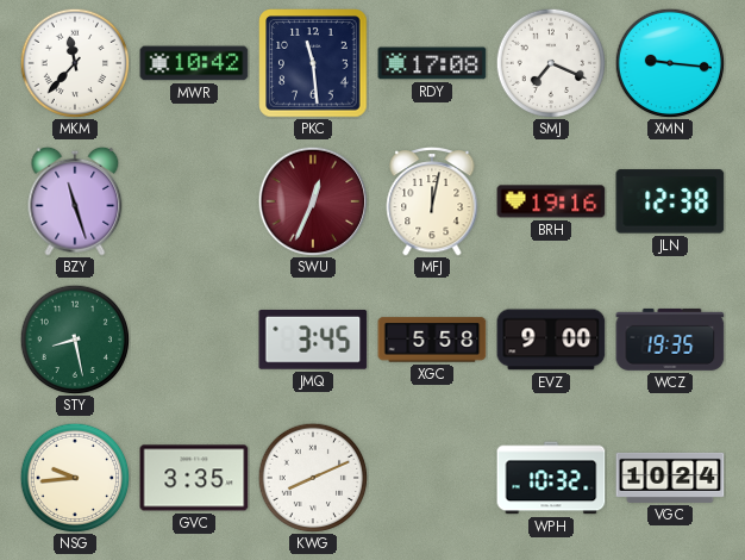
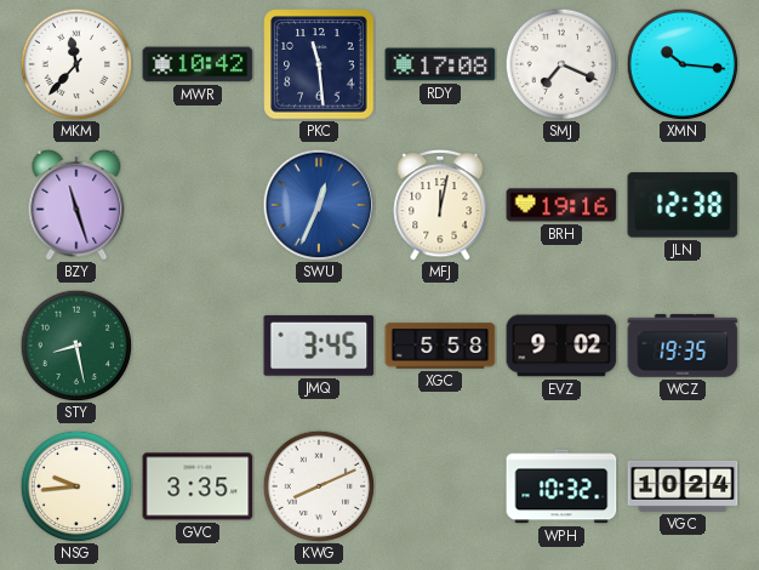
XMN: 9:16 -> 10:16 (683, 64)
SWU dial: burgundy -> blue (319, 205)
EVZ: 9:00 -> 9:02 (561, 346)
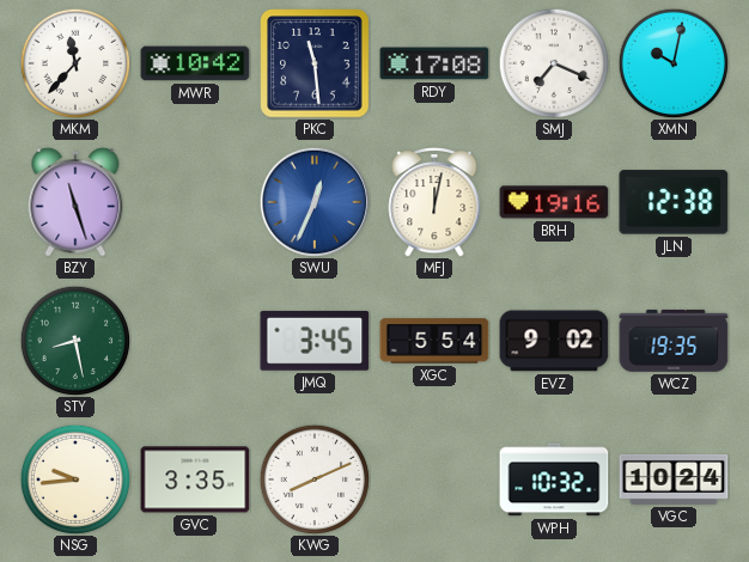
XMN: 10:16 -> 10:02 (674, 63)
XGC: 5:58 -> 5:54 (434, 341)
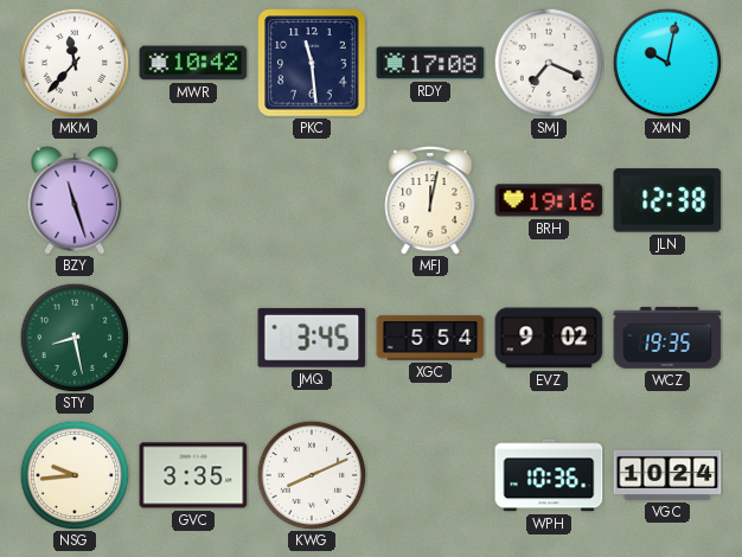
SWU: 12:34 -> none (315, 202)
WPH: 10:32 -> 10:36 (549, 475)
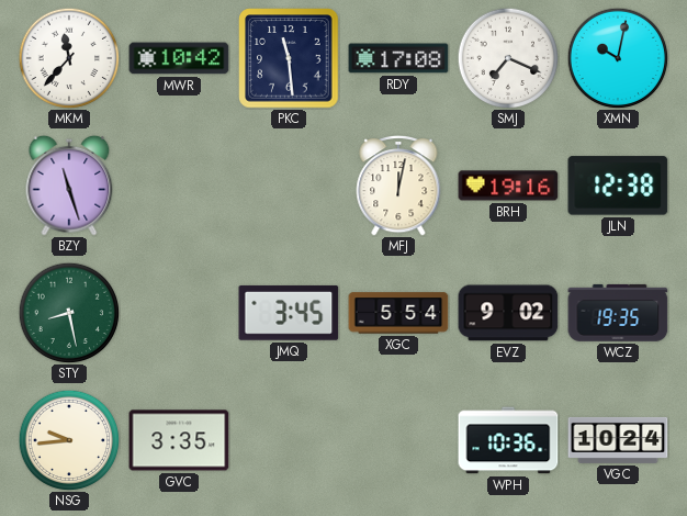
KWG: 8:11 -> none (312, 475)
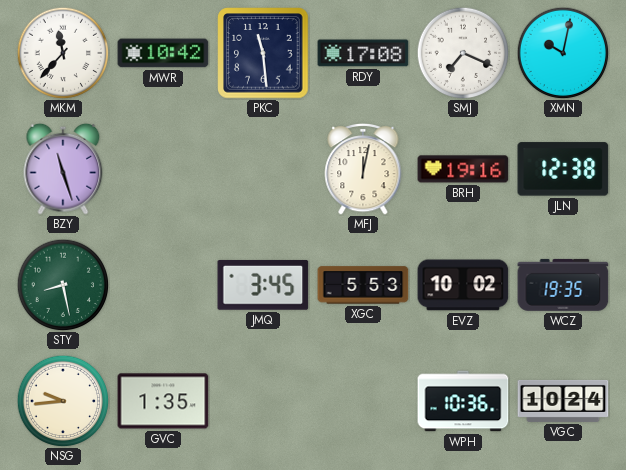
XGC: 5:54 -> 5:53 (363, 285)
EVZ: 9:02 -> 10:02 (463, 285)
GVC: 3:35 -> 1:35 (163, 401)
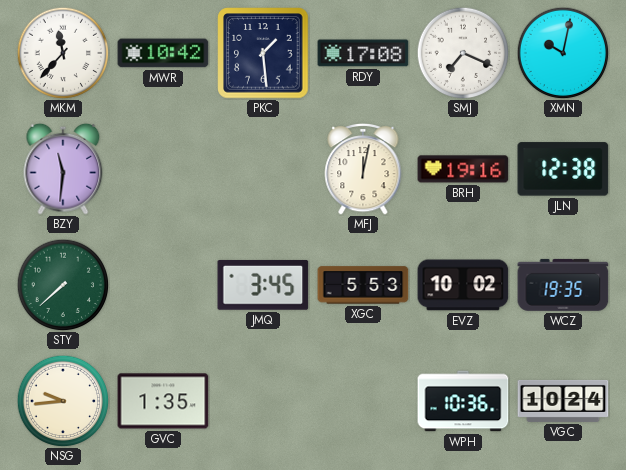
PKC: 11:29 -> 1:29 (263, 53)
BZY: 11:27 -> 11:31 (63, 169)
STY: 8:28 -> 7:38 (63, 285)
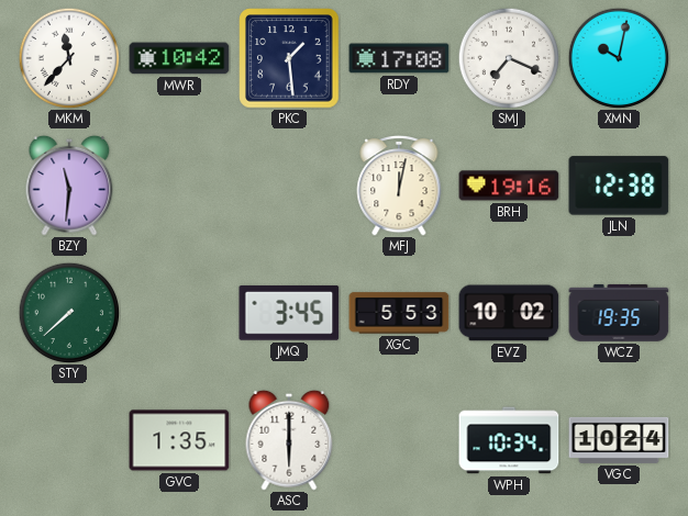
NSG: 9:44 -> none (63, 401)
ASC: none -> 6:00 (289, 440)
WPH: 10:36 -> 10:34 (509, 440)
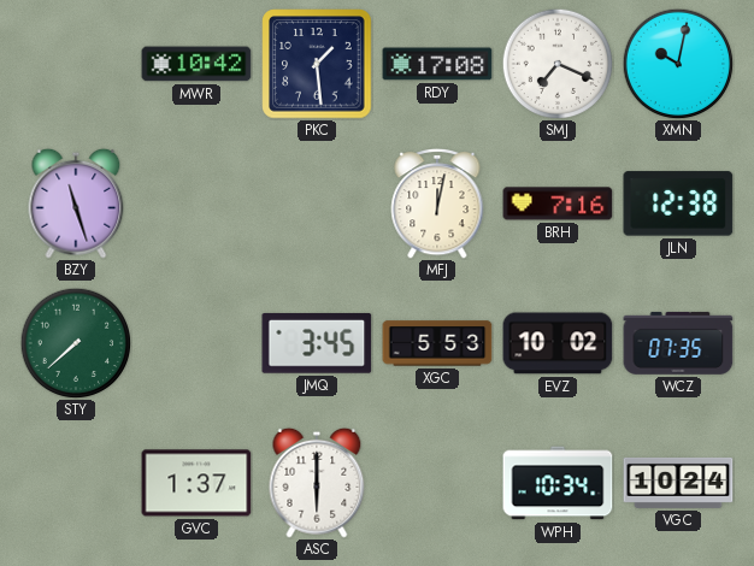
MKM: 11:37 -> none (69, 58)
BZY: 11:31 -> 11:27 (76, 204)
BRH: 19:16 -> 7:16 (558, 204)
WCZ: 19:35 -> 07:35 (678, 343)
GVC: 1:35 -> 1:37 (196, 483)
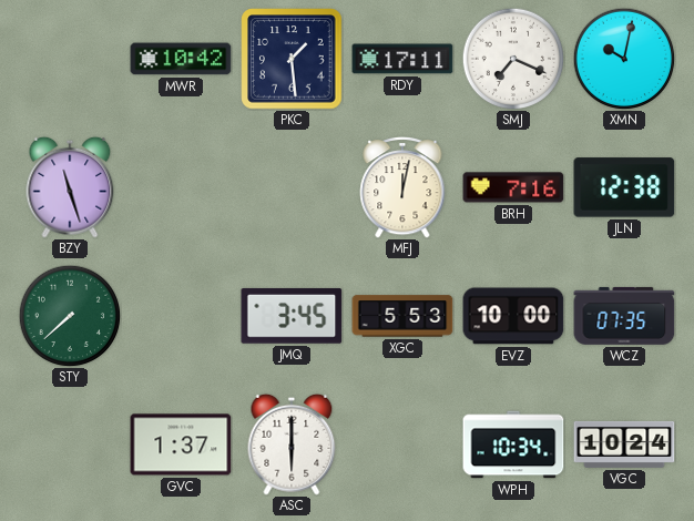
RDY: 17:08 -> 17:11 (402, 59)
EVZ: 10:02 -> 10:00 (513, 316)
